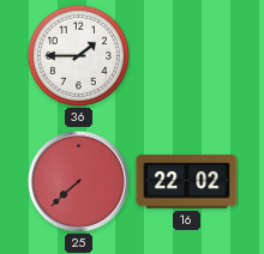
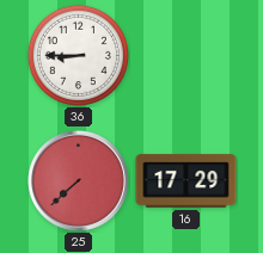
36: 1:45 -> 8:45 (78, 55)
16: 22:02 -> 17:29 (186, 181)
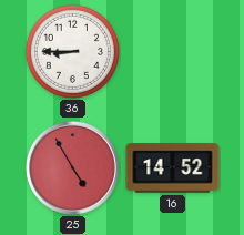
25: 7:38 -> 4:55 (72, 167)
16: 17:29 -> 14:52 (173, 168)
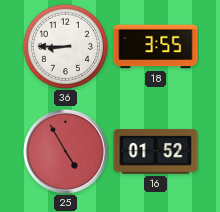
18: none -> 3:55 (156, 47)
16: 14:52 -> 01:52 (156, 152)
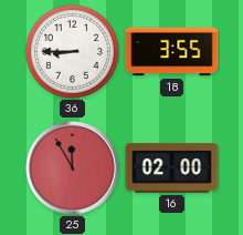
25: 4:55 -> 11:55 (72, 167)
16: 01:52 -> 02:00 (172, 168)
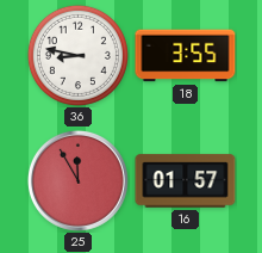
36: 8:45 -> 8:47 (77, 55)
16: 02:00 -> 01:57 (186, 181)
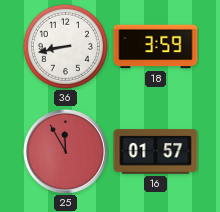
36: 8:47 -> 8:43 (65, 46)
18: 3:55 -> 3:59 (156, 47)
